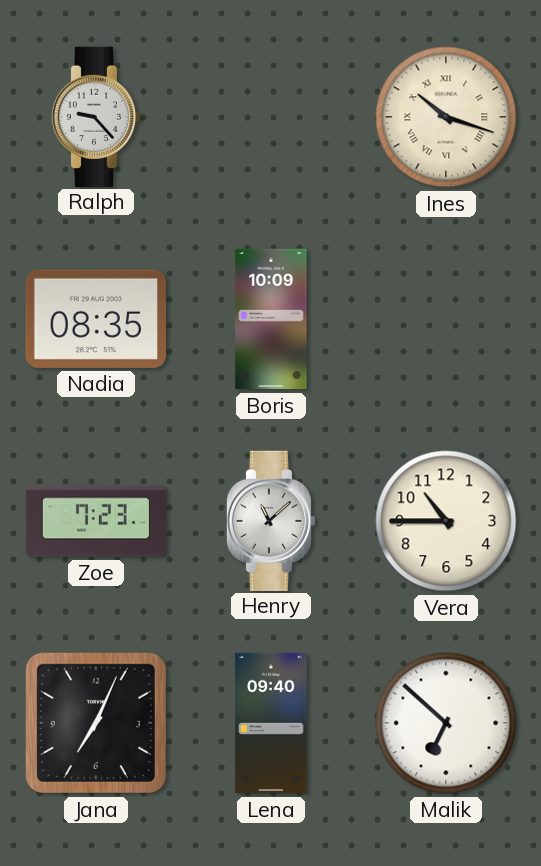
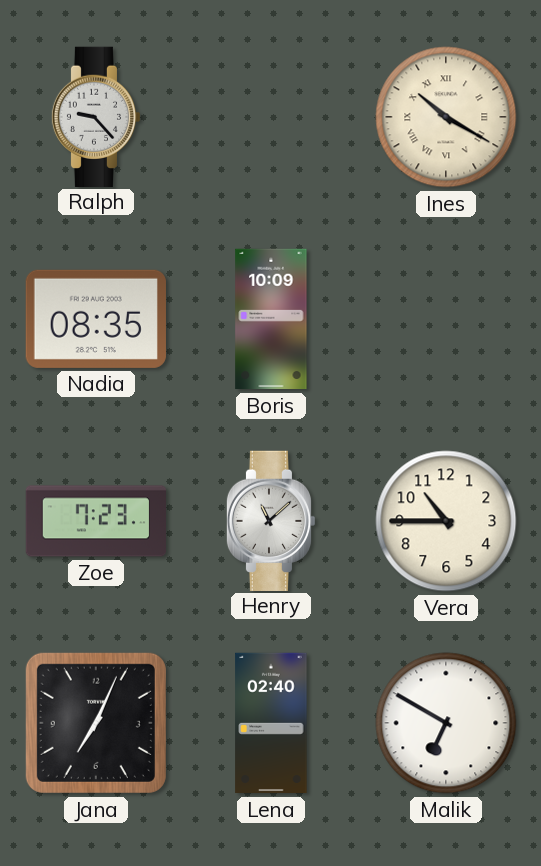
Ines: 10:18 -> 10:20 (446, 117)
Lena: 09:40 -> 02:40 (271, 723)
Malik: 6:52 -> 6:50 (446, 723)
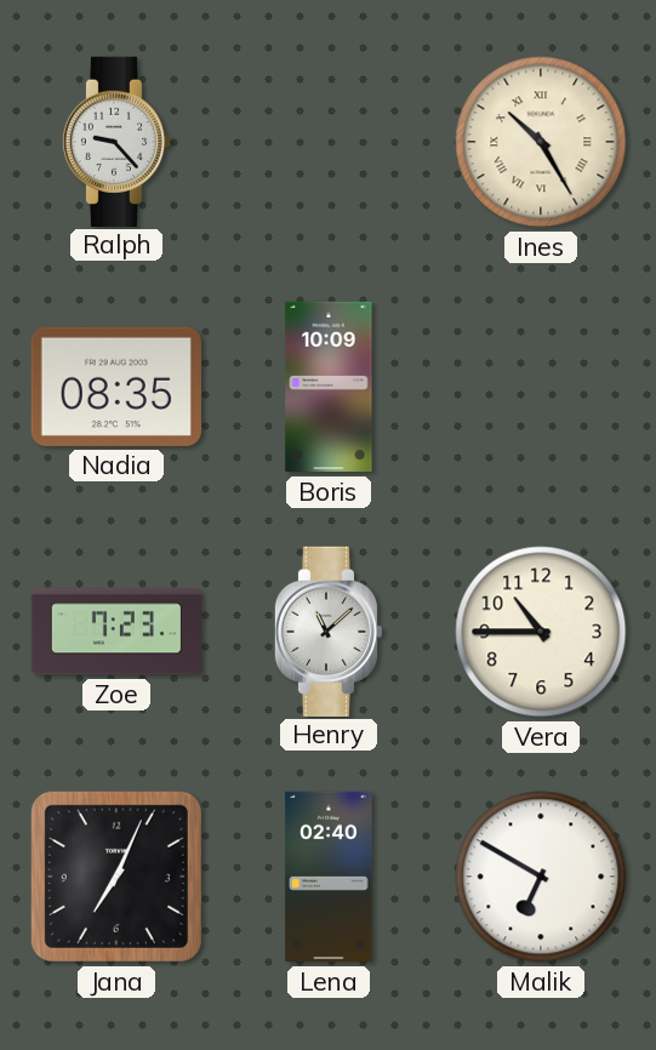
Ines: 10:20 -> 10:25 (541, 142)
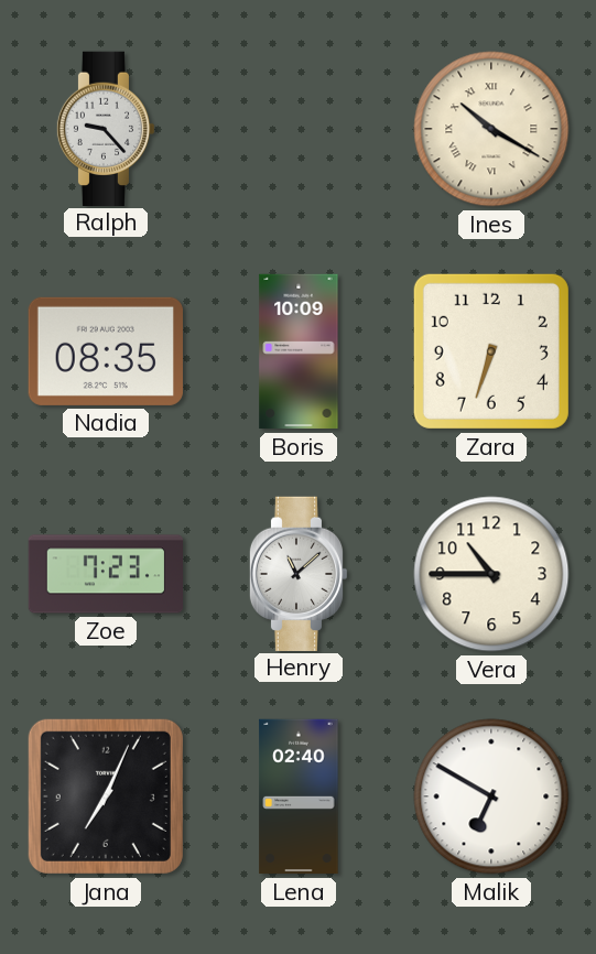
Ines: 10:25 -> 10:20 (491, 129)
Zara: none -> 6:33 (491, 351)
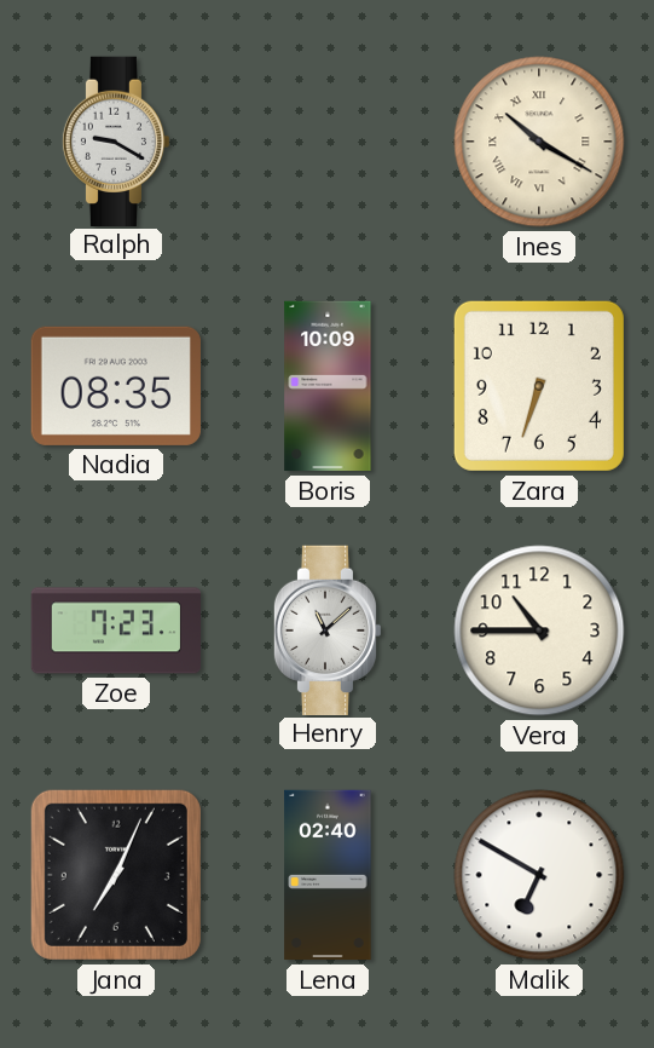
Ralph: 9:23 -> 9:20 (116, 140)
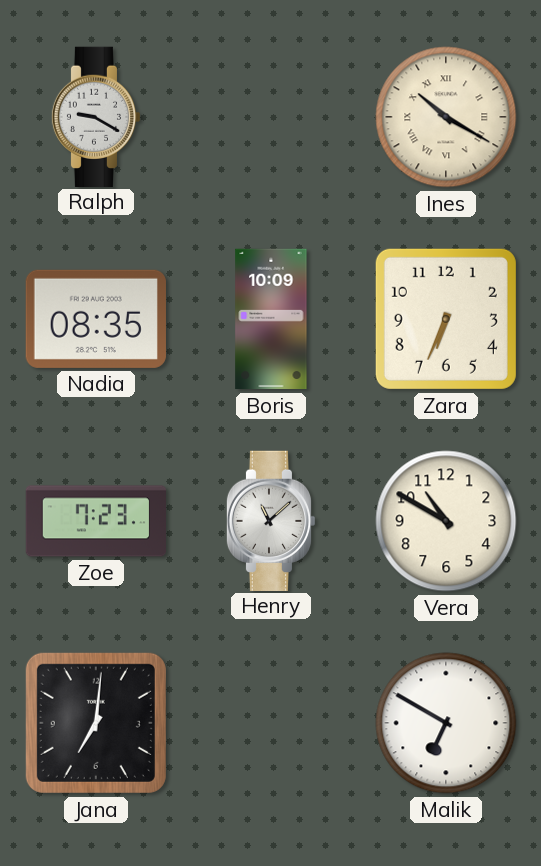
Zara: 6:33 -> 6:34 (446, 319)
Vera: 10:45 -> 10:50 (446, 521)
Jana: 7:04 -> 7:01 (96, 723)
Lena: 02:40 -> none (328, 875)
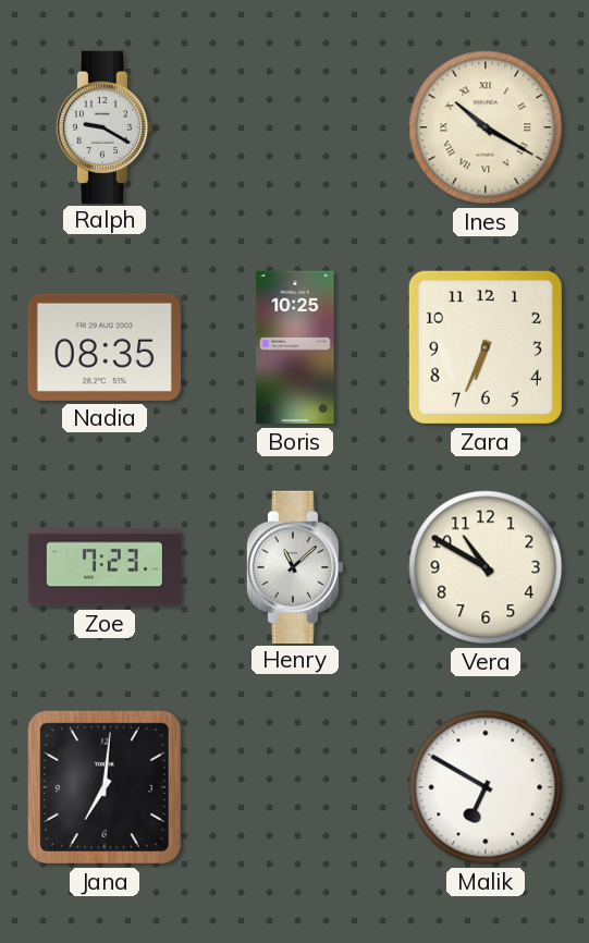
Boris: 10:09 -> 10:25 (295, 347)
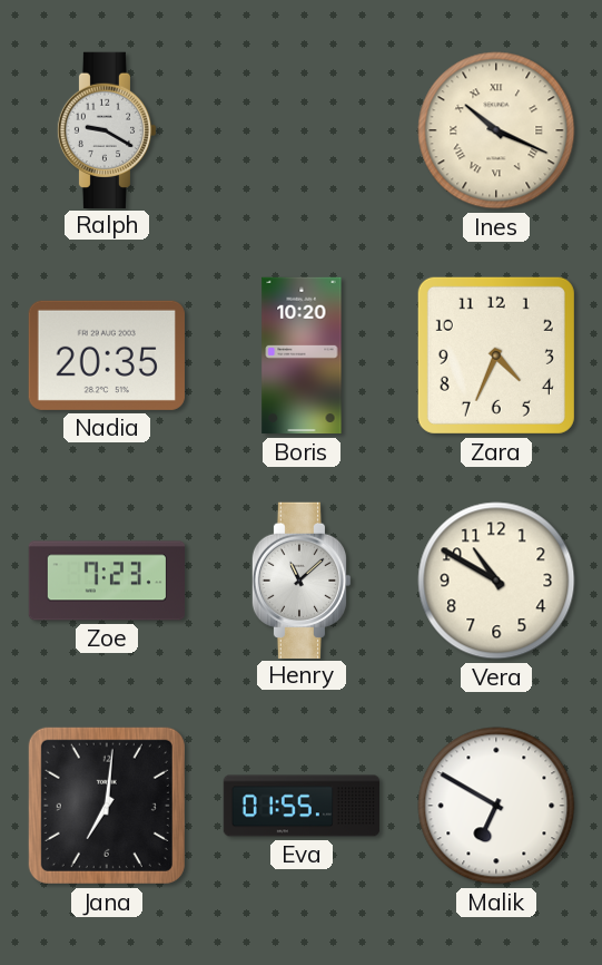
Ines: 10:20 -> 10:19 (496, 130)
Nadia: 08:35 -> 20:35 (107, 355)
Boris: 10:25 -> 10:20 (302, 355)
Zara: 6:34 -> 4:34 (496, 355)
Eva: none -> 01:55 (302, 806)
